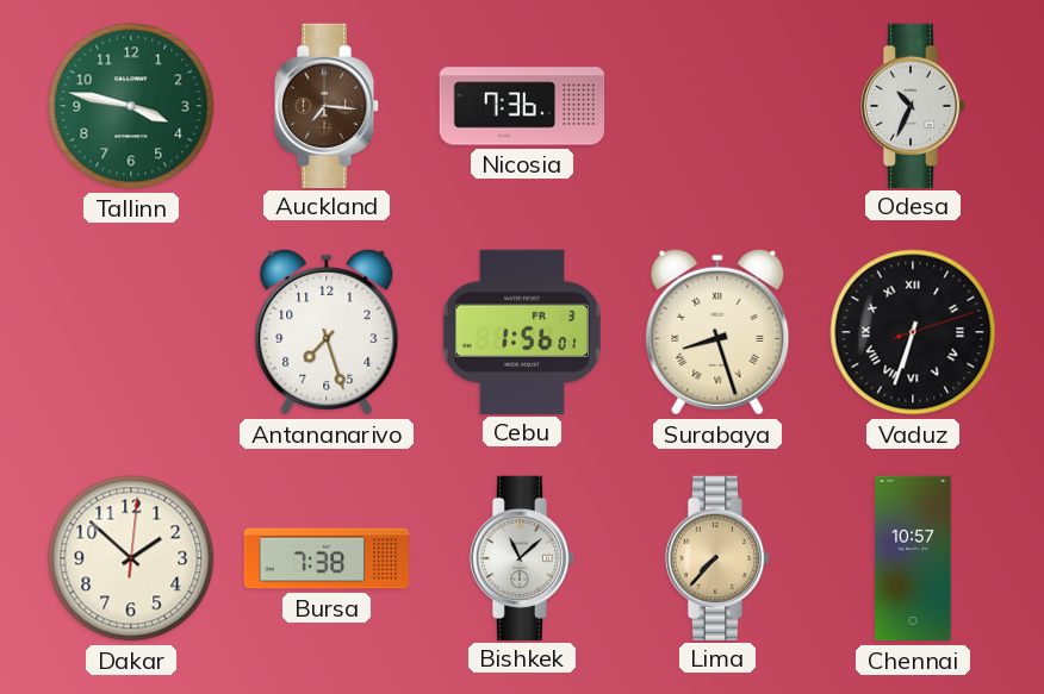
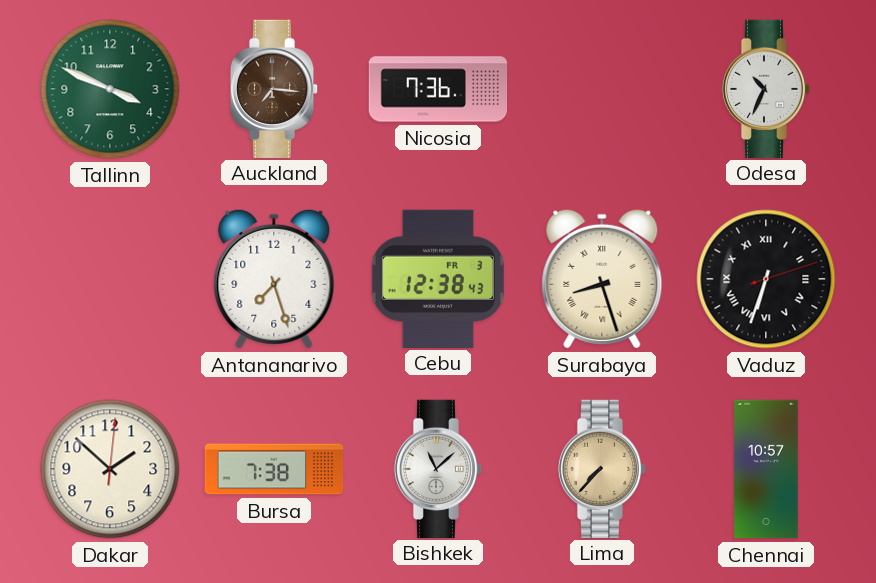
Tallinn: 3:47 -> 3:49 (110, 89)
Cebu: 1:56 -> 12:38 (438, 278)
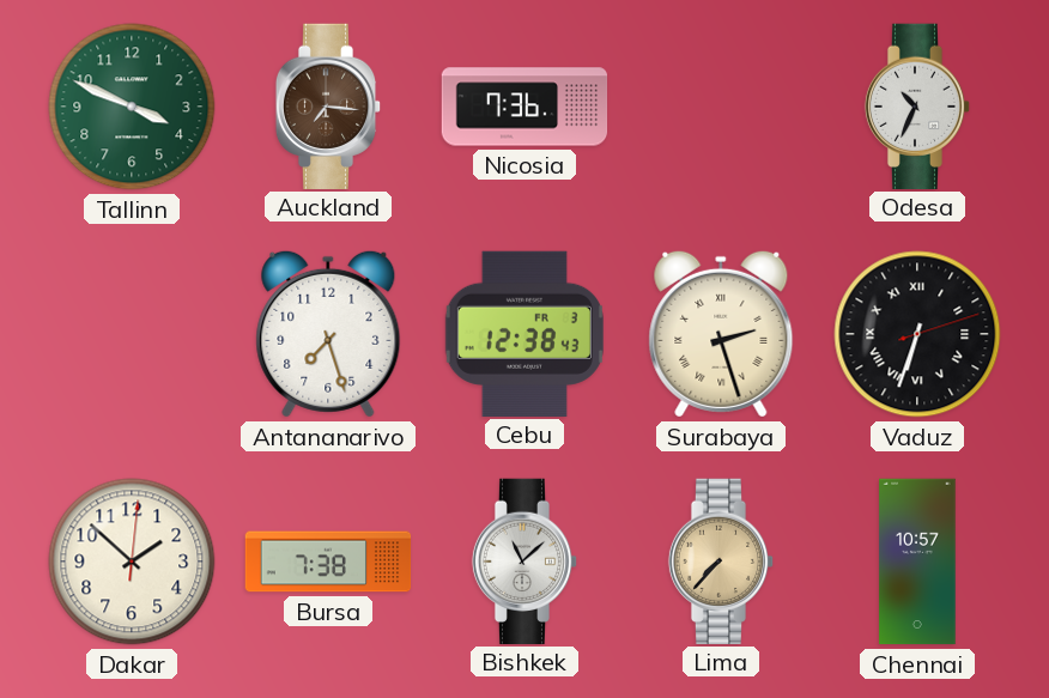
Surabaya: 8:27 -> 2:27 (721, 334)
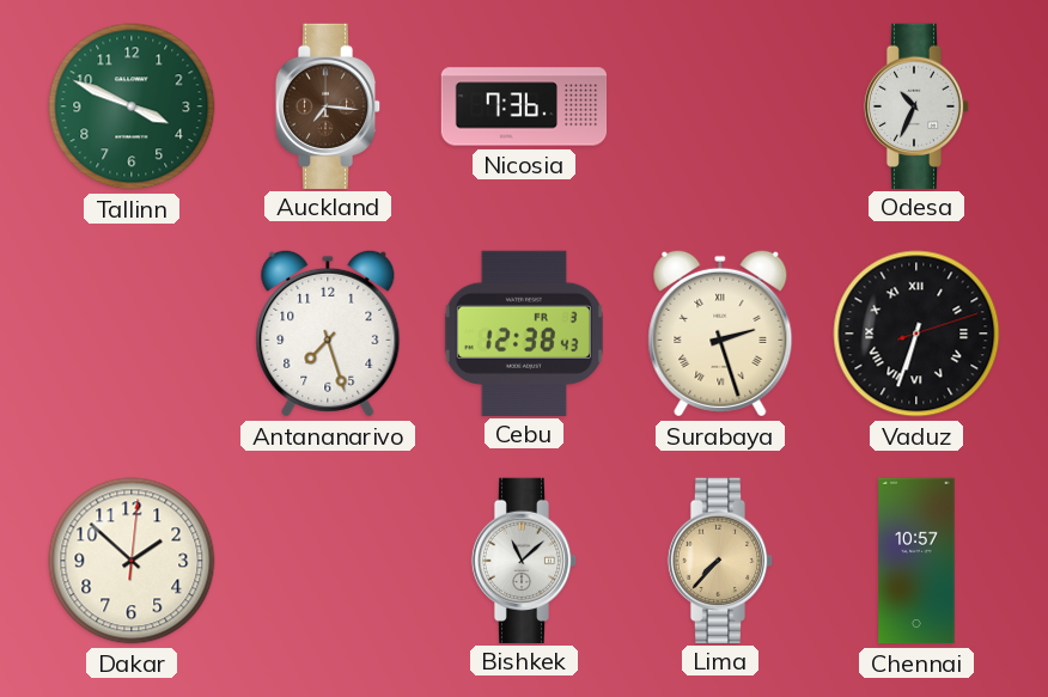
Bursa: 7:38 -> none (328, 562)
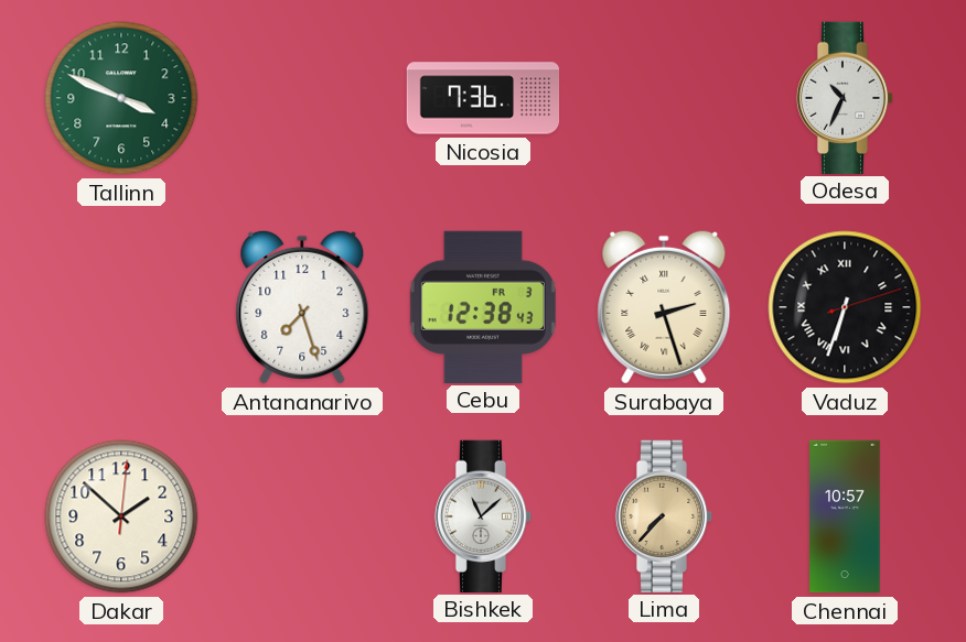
Auckland: 7:16 -> none (328, 105)
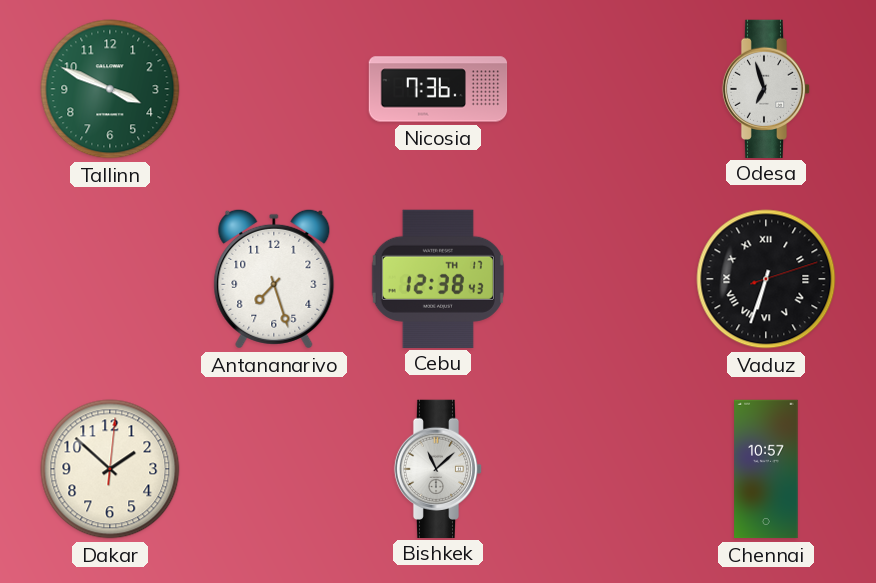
Odesa: 10:34 -> 6:57 (766, 88)
Cebu date: FR 3 -> TH 17 (438, 278)
Surabaya: 2:27 -> none (664, 307)
Lima: 7:37 -> none (664, 515)
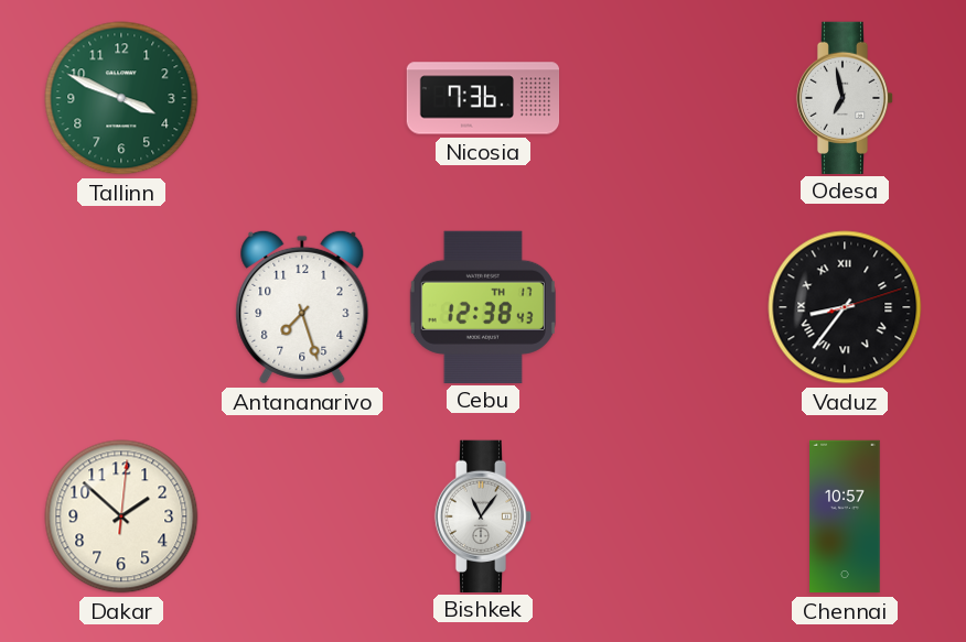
Odesa: 6:57 -> 6:58 (845, 97)
Vaduz: 6:33 -> 8:36 (845, 307)
Bishkek: 11:08 -> 11:06 (483, 515)
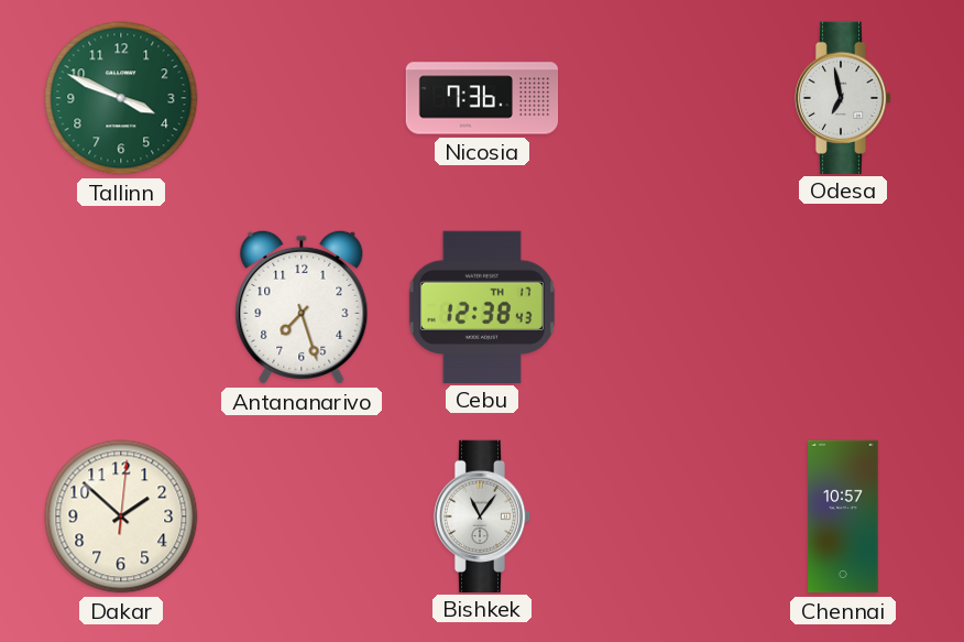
Vaduz: 8:36 -> none (845, 307)
